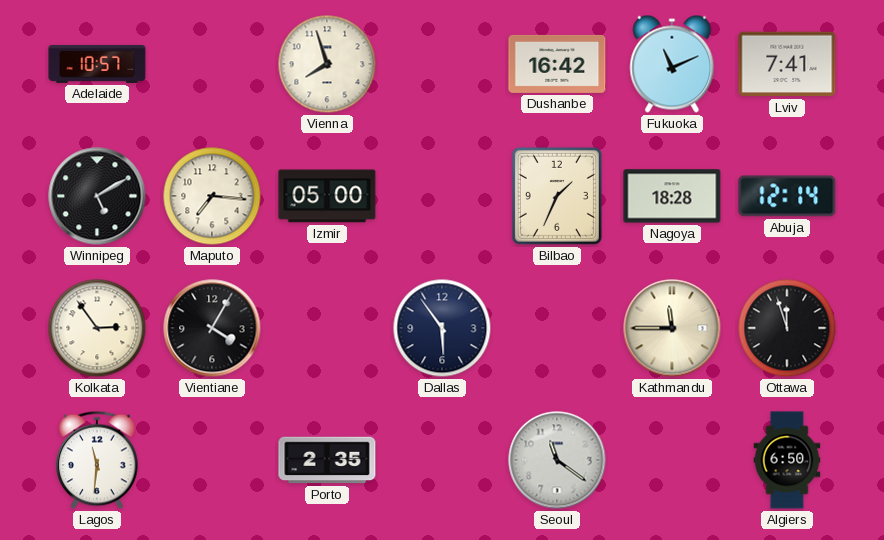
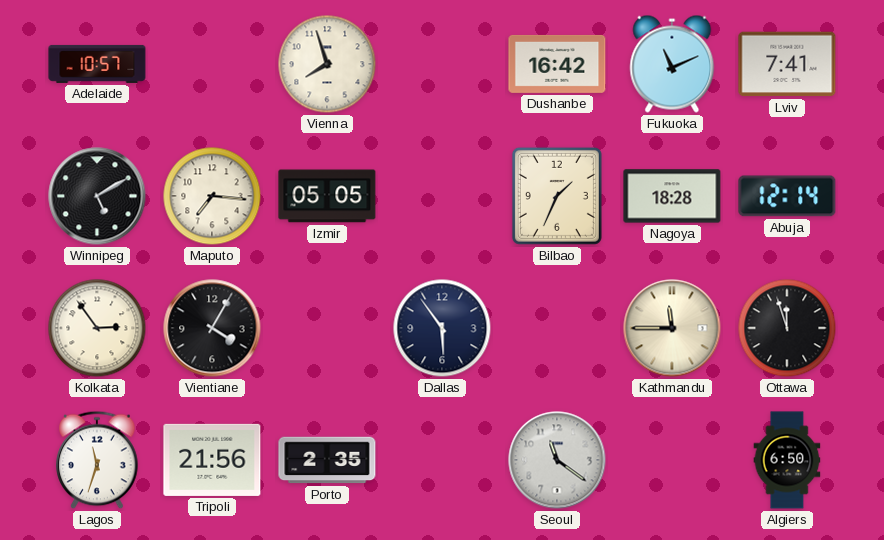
Izmir: 05:00 -> 05:05 (327, 196)
Lagos: 11:31 -> 11:33 (97, 460)
Tripoli: none -> 21:56 (212, 460)
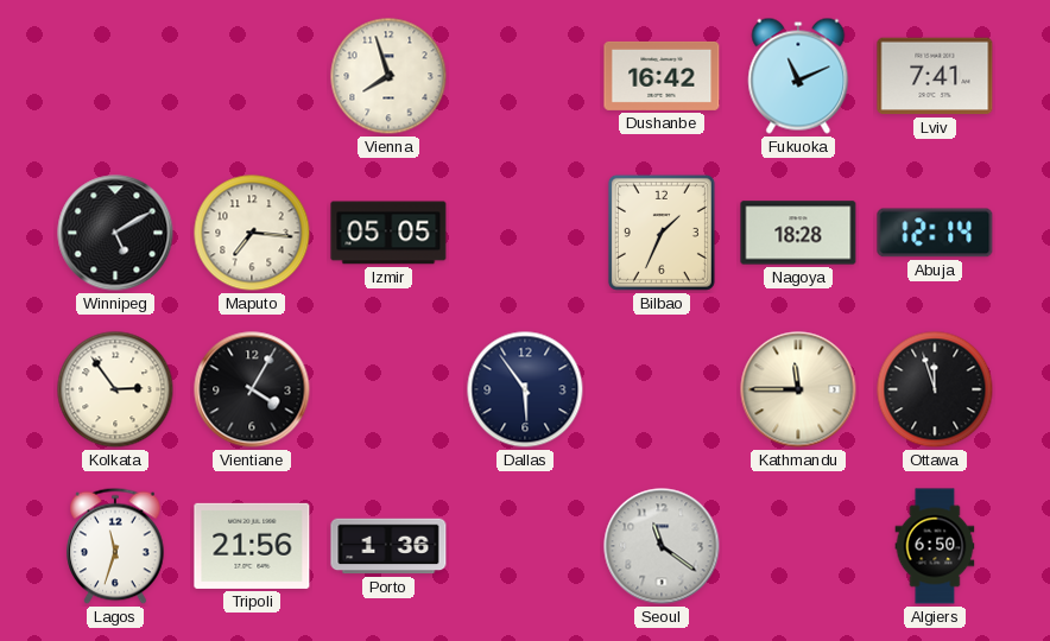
Adelaide: 10:57 -> none (97, 64)
Porto: 2:35 -> 1:36 (388, 546)
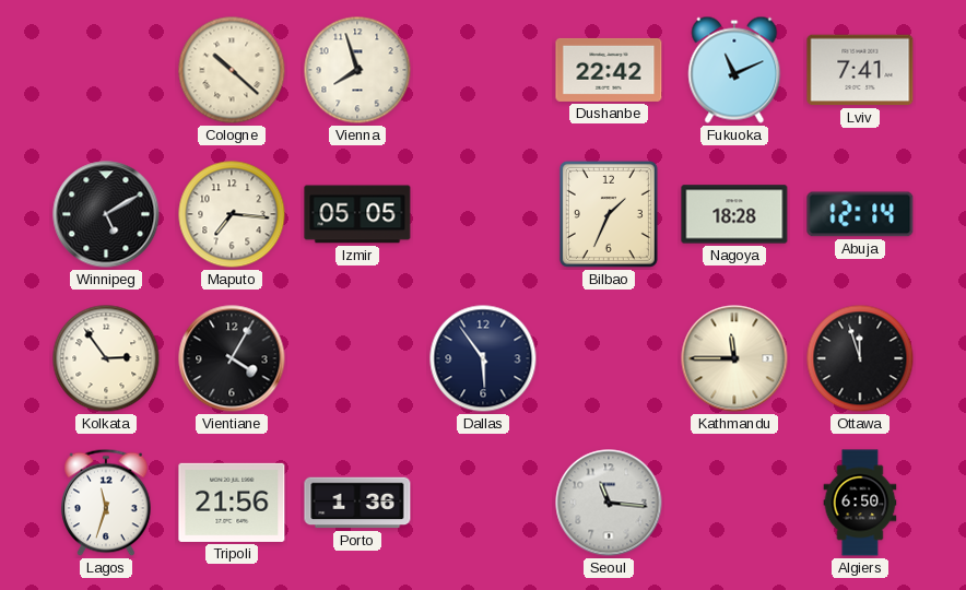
Cologne: none -> 10:22 (232, 70)
Dushanbe: 16:42 -> 22:42 (609, 70)
Seoul: 11:21 -> 11:16 (609, 503)
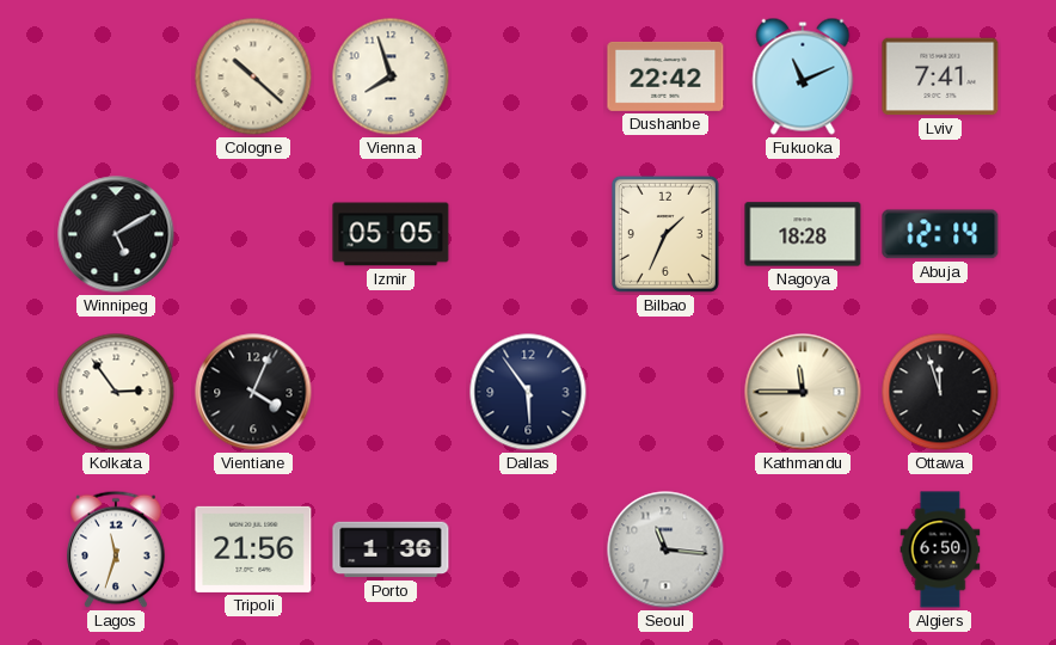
Maputo: 7:16 -> none (232, 214)
Vientiane: 4:05 -> 4:04 (253, 392)
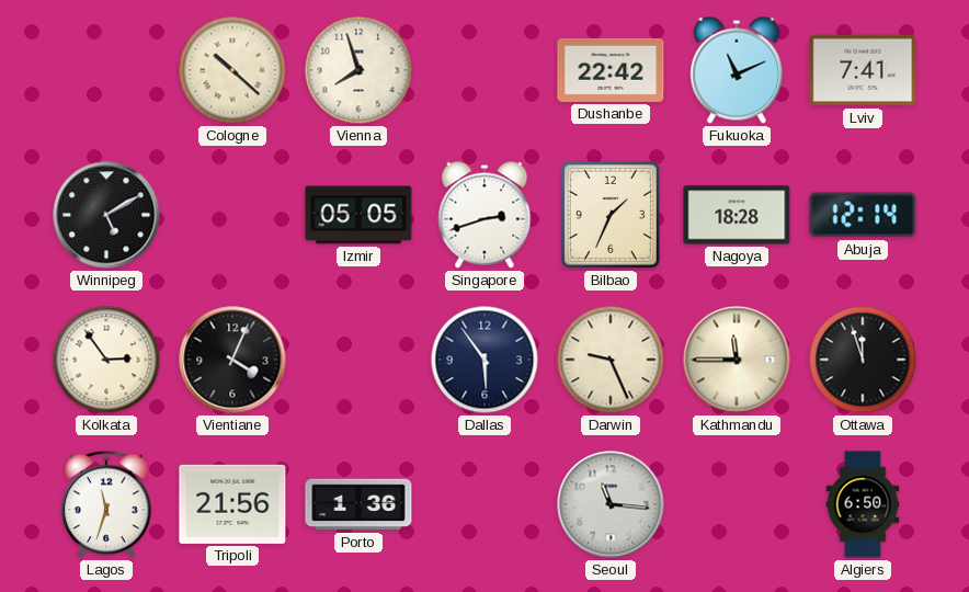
Singapore: none -> 2:42 (485, 215)
Darwin: none -> 9:26 (611, 360)
